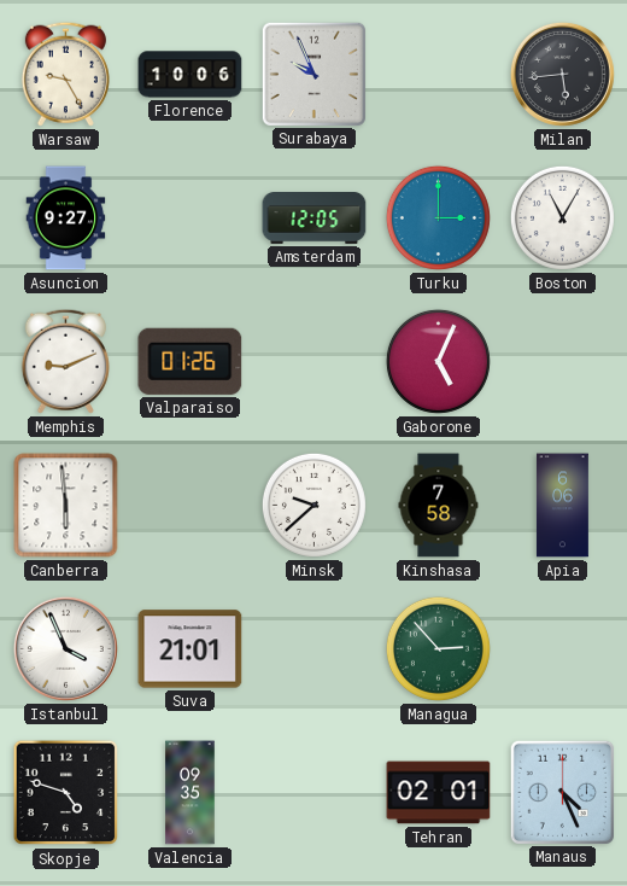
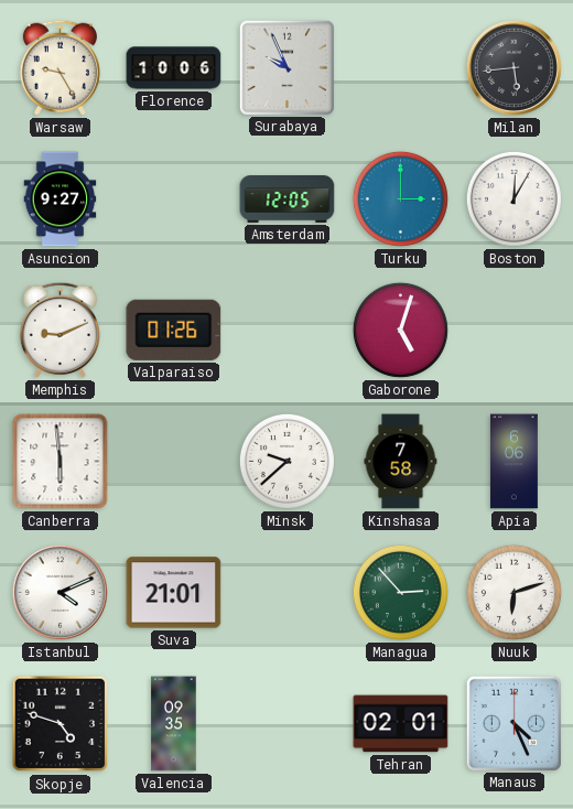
Boston: 11:05 -> 12:05 (513, 198)
Gaborone: 5:04 -> 5:03 (400, 330)
Istanbul: 3:56 -> 4:11 (60, 592)
Nuuk: none -> 6:12 (513, 592)
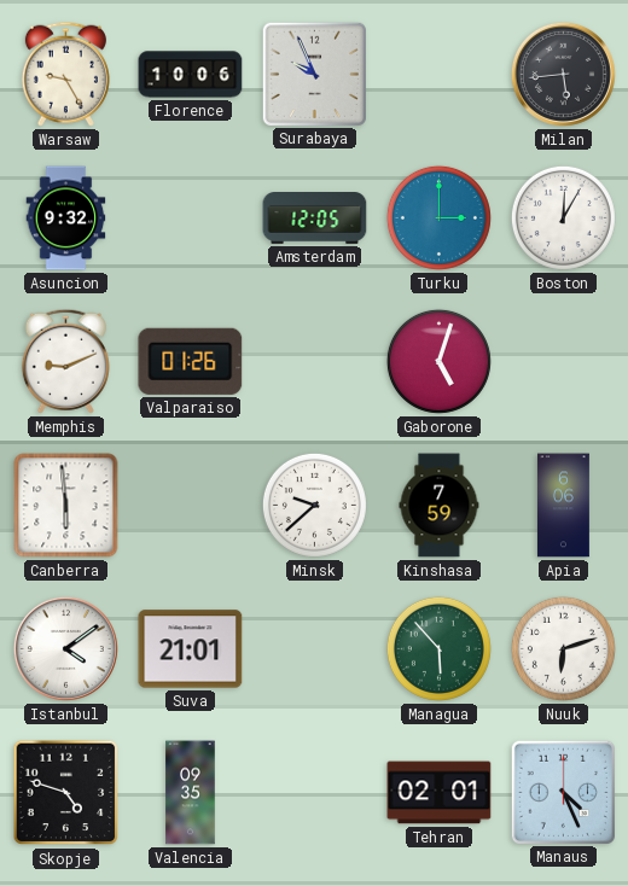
Asuncion: 9:27 -> 9:32 (66, 218)
Kinshasa: 7:58 -> 7:59 (440, 506)
Istanbul: 4:11 -> 4:09 (65, 648)
Managua: 2:53 -> 5:53 (438, 648)
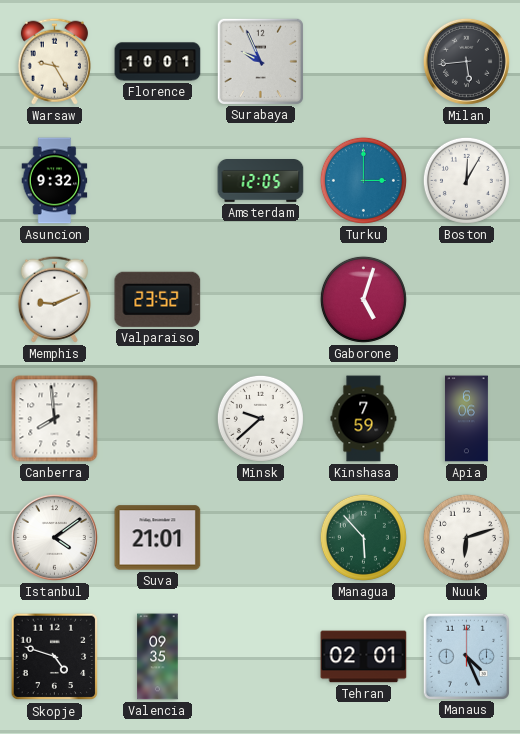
Florence: 10:06 -> 10:01 (158, 62)
Valparaiso: 01:26 -> 23:52 (158, 299)
Canberra: 5:59 -> 7:59 (55, 419)
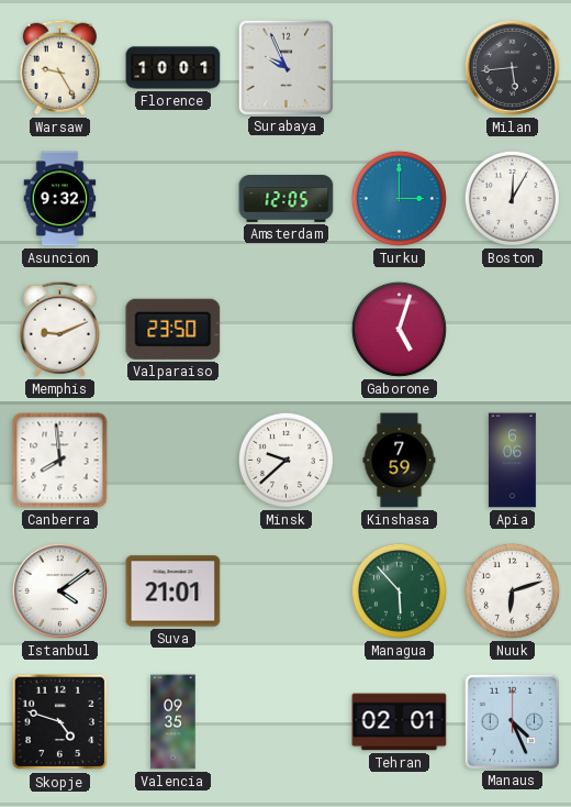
Valparaiso: 23:52 -> 23:50 (173, 329)
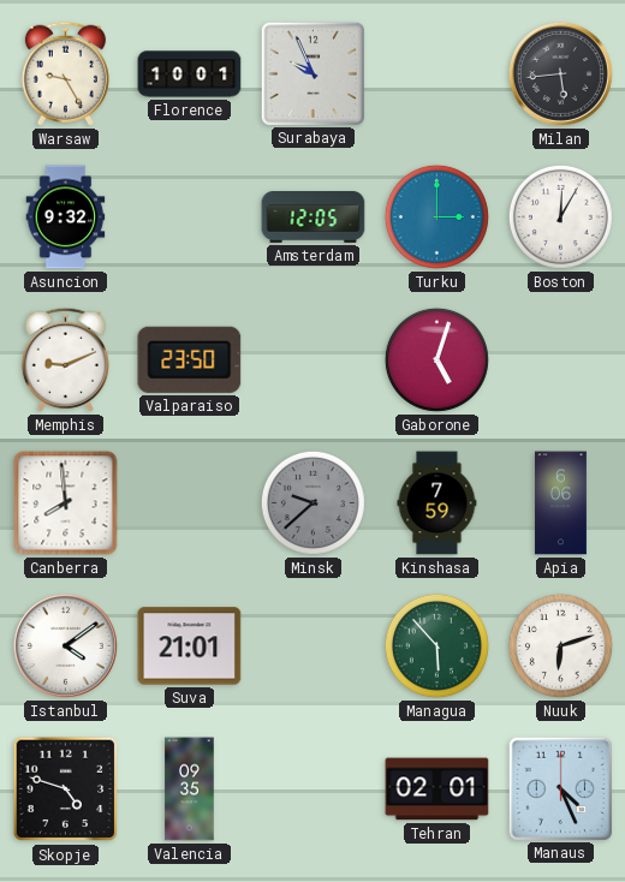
Minsk dial: white -> grey (312, 502)
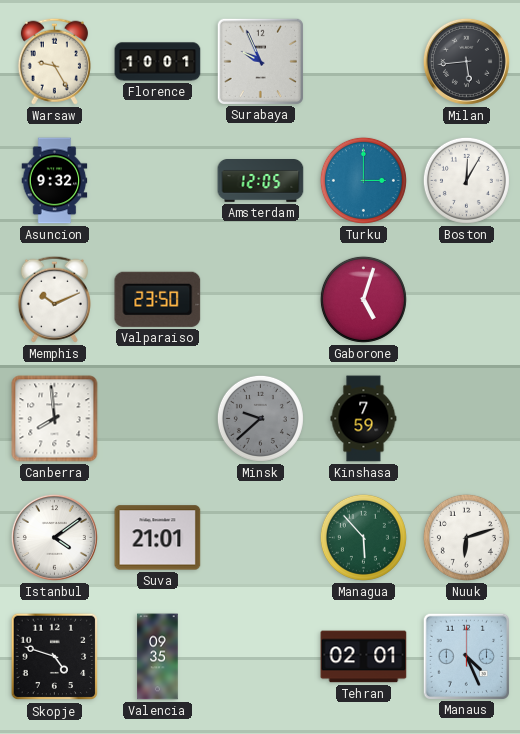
Memphis: 9:11 -> 10:11 (54, 299)
Apia: 6:06 -> none (560, 503)
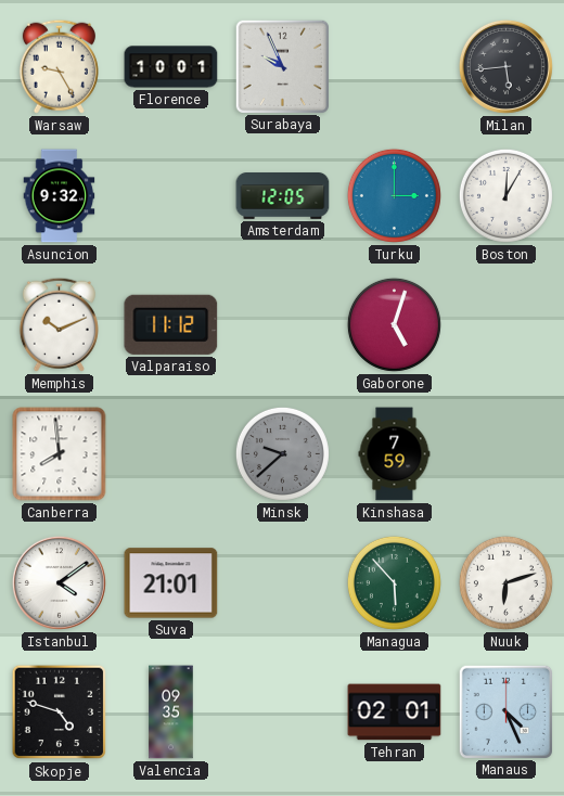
Valparaiso: 23:50 -> 11:12 (171, 324)
